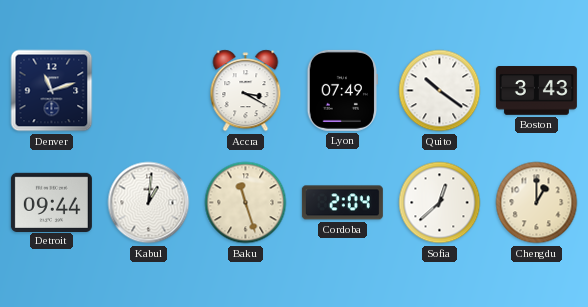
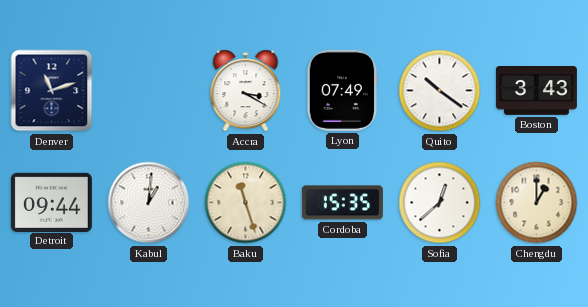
Cordoba: 2:04 -> 15:35 (342, 203)
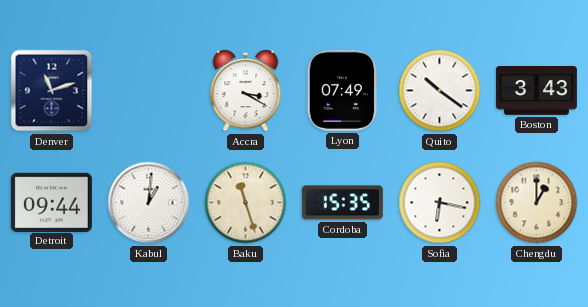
Sofia: 12:38 -> 6:17 (440, 203)
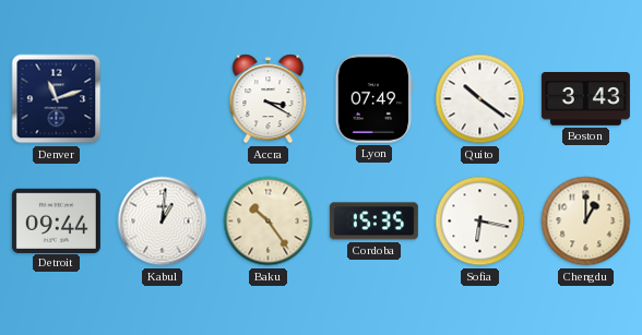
Baku: 11:27 -> 10:24 (269, 222)
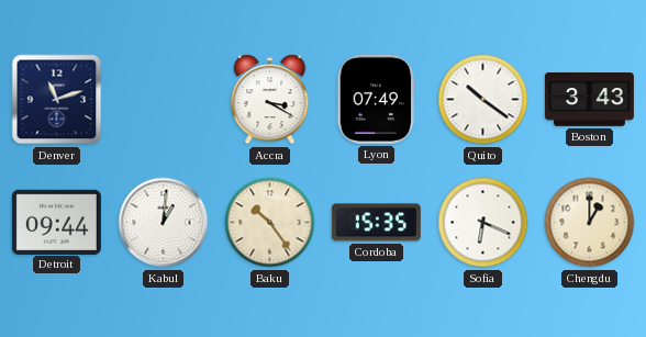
Sofia: 6:17 -> 6:19 (483, 223)
